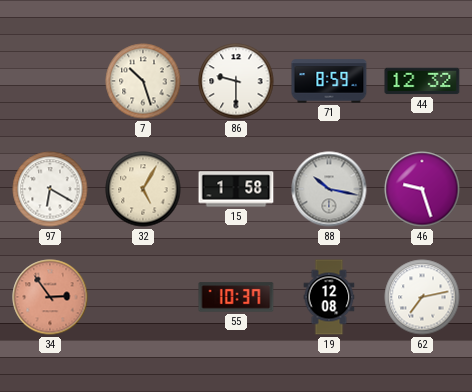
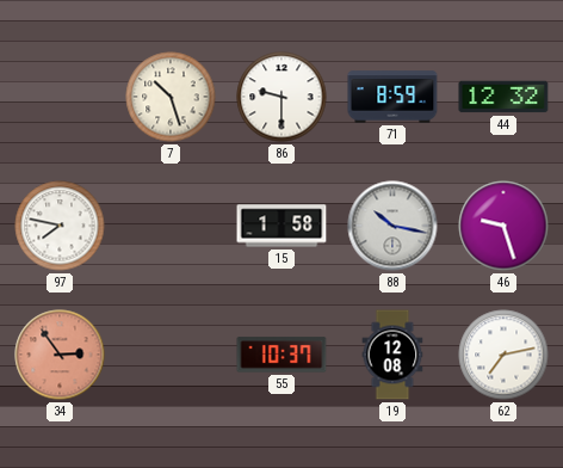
97: 6:20 -> 7:47 (60, 226)
32: 5:05 -> none (143, 189)
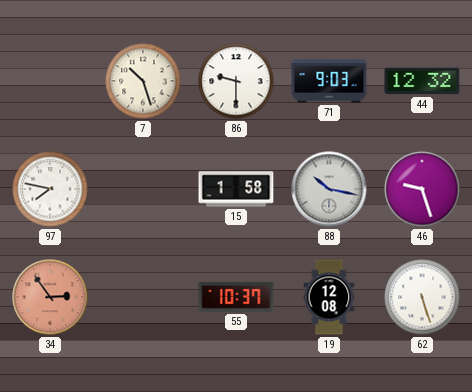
71: 8:59 -> 9:03 (329, 81)
62: 7:13 -> 5:27 (422, 297)
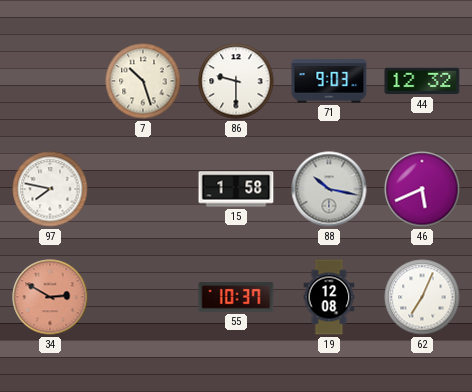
46: 9:27 -> 5:41 (422, 189)
34: 2:54 -> 2:50 (50, 297)
62: 5:27 -> 7:04 (422, 297)
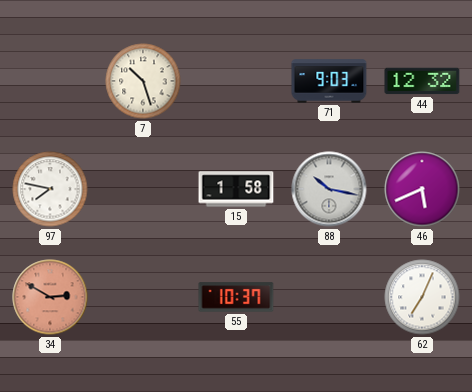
86: 9:30 -> none (236, 81)
19: 12:08 -> none (329, 297)
